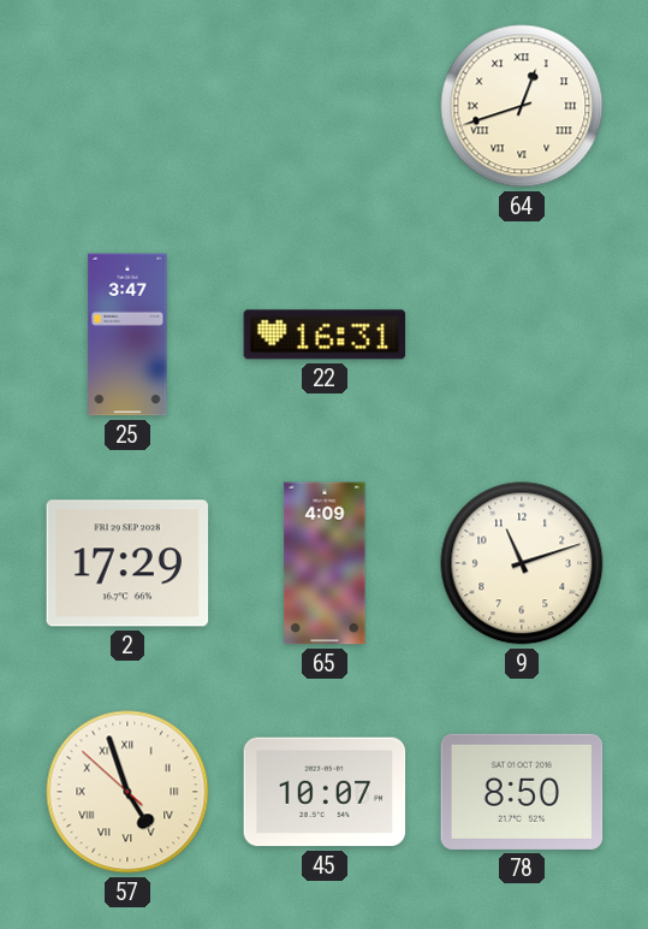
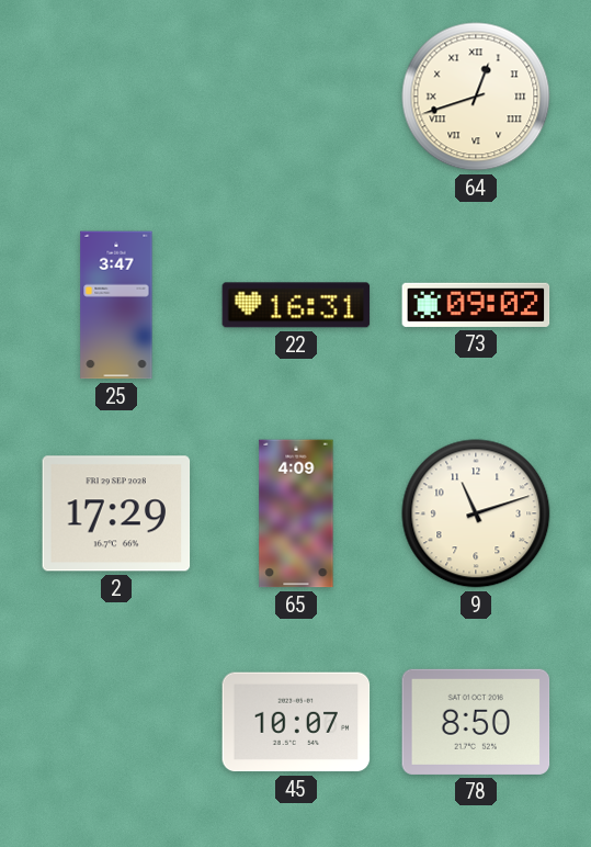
73: none -> 09:02 (476, 305)
57: 4:56 -> none (127, 792)
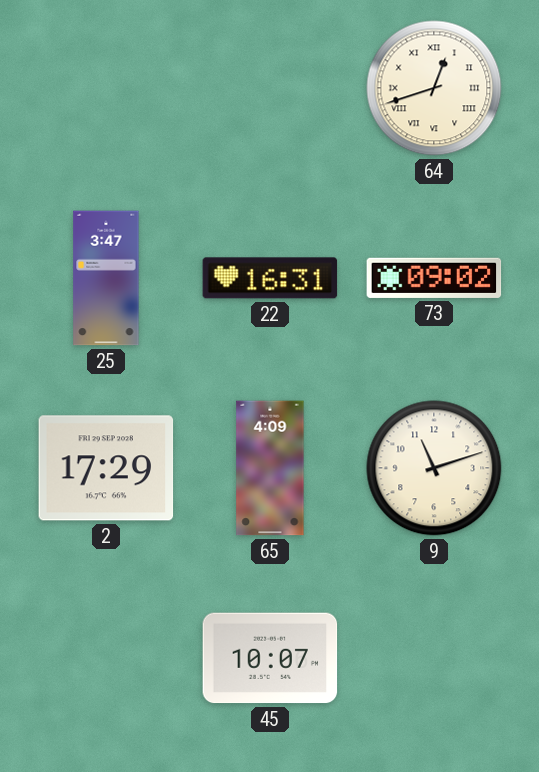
78: 8:50 -> none (476, 722)
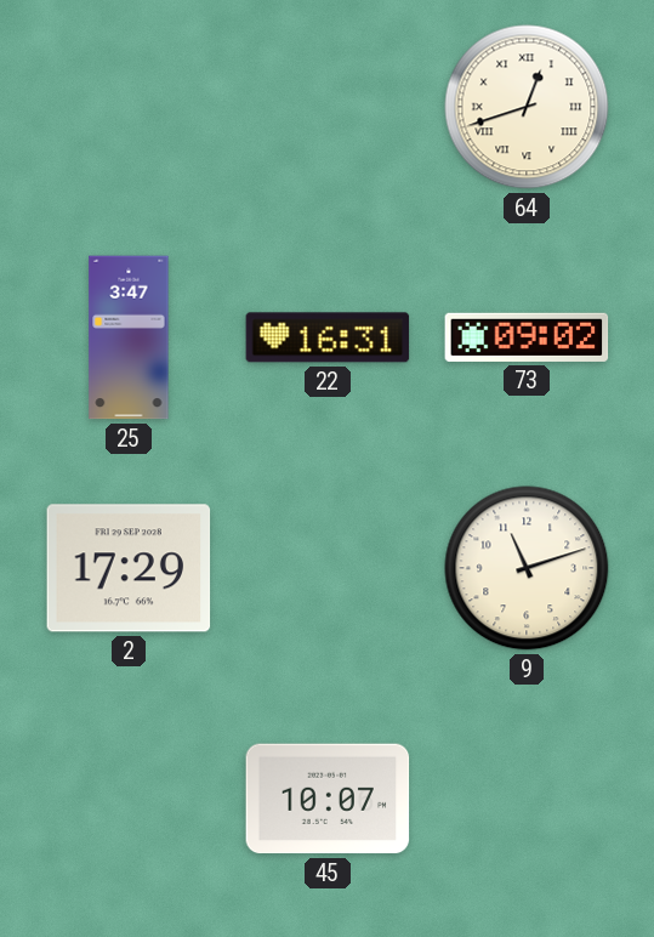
65: 4:09 -> none (270, 468)
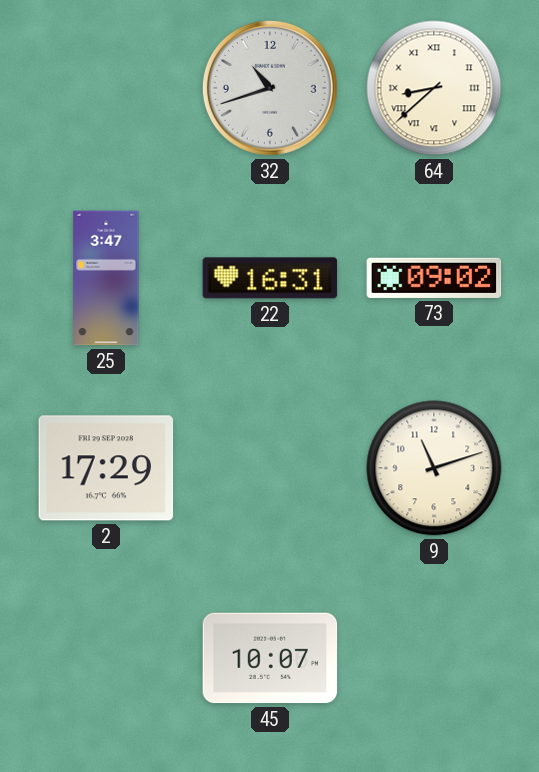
32: none -> 10:42 (270, 88)
64: 12:42 -> 8:38 (434, 88)
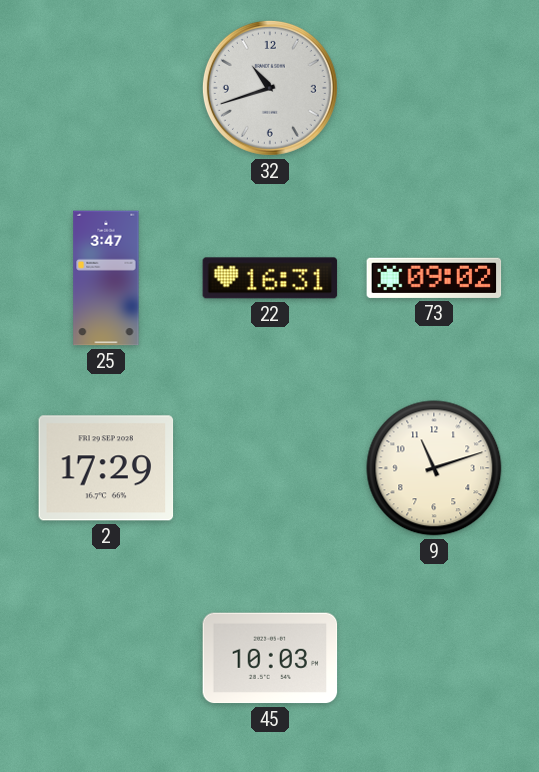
64: 8:38 -> none (434, 88)
45: 10:07 -> 10:03 (270, 658)
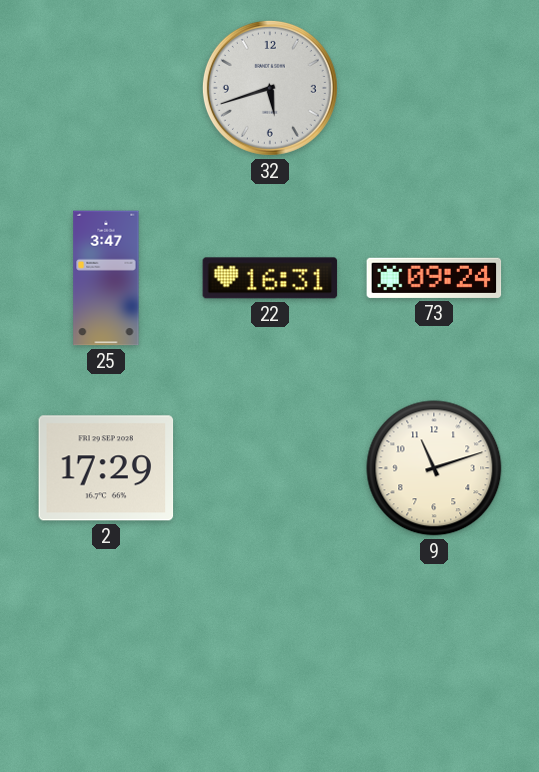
32: 10:42 -> 5:42 (270, 88)
73: 09:02 -> 09:24 (434, 278)
45: 10:03 -> none (270, 658)
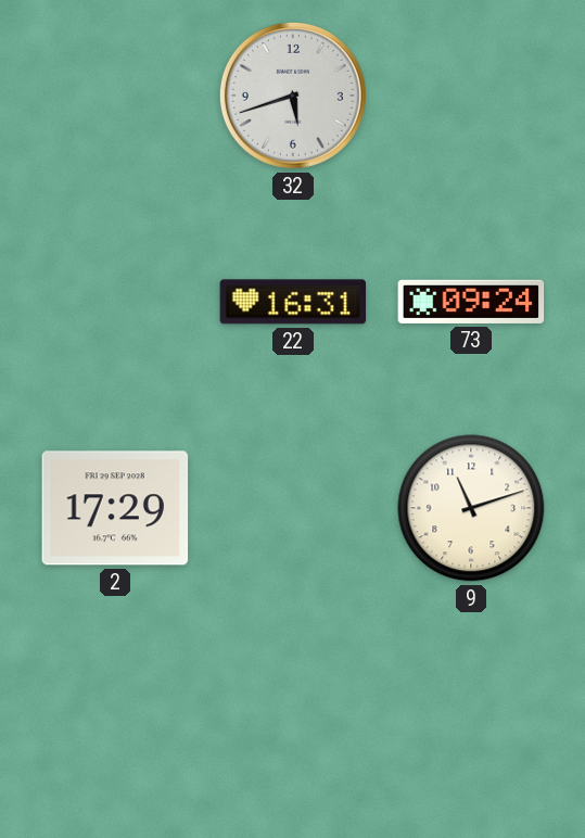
25: 3:47 -> none (106, 278)
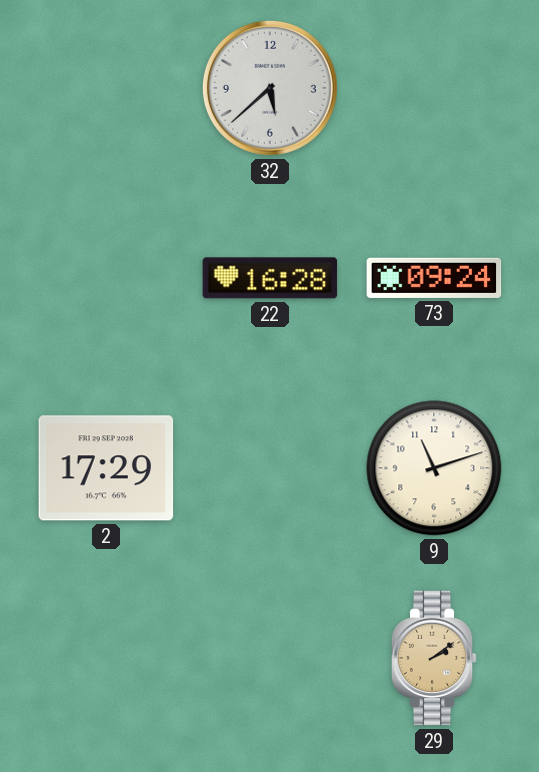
32: 5:42 -> 5:38 (270, 88)
22: 16:31 -> 16:28 (270, 278)
29: none -> 2:09 (434, 658)
